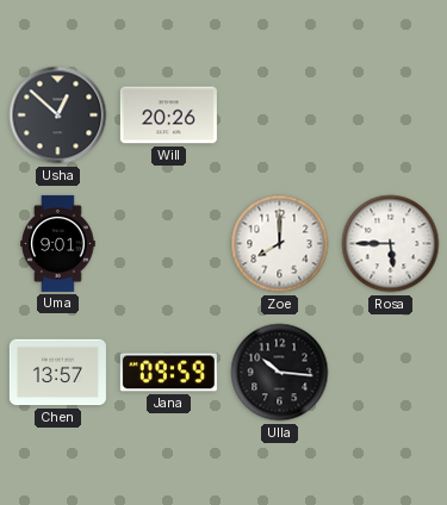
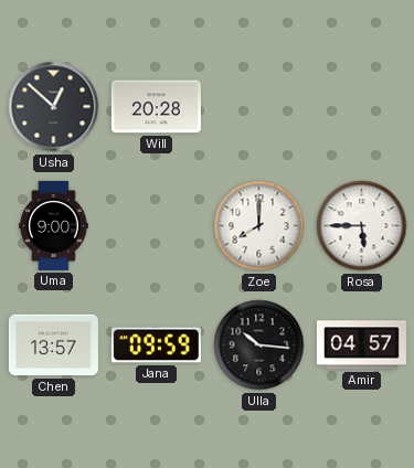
Will: 20:26 -> 20:28 (156, 107)
Uma: 9:01 -> 9:00 (54, 225)
Amir: none -> 04:57 (361, 345)
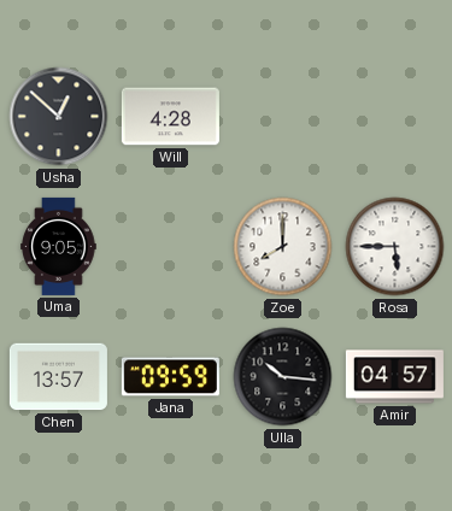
Will: 20:28 -> 4:28 (170, 117)
Uma: 9:00 -> 9:05 (59, 246)
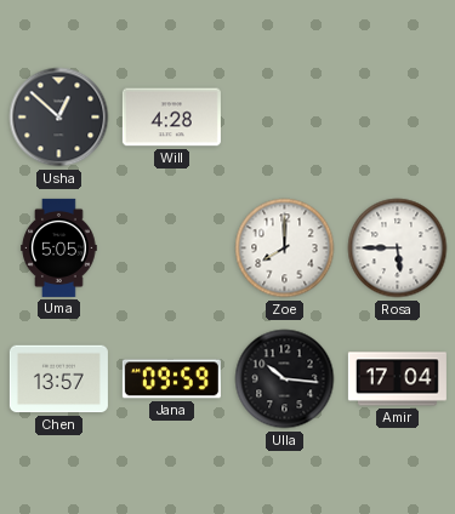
Uma: 9:05 -> 5:05 (59, 247)
Amir: 04:57 -> 17:04 (397, 379)
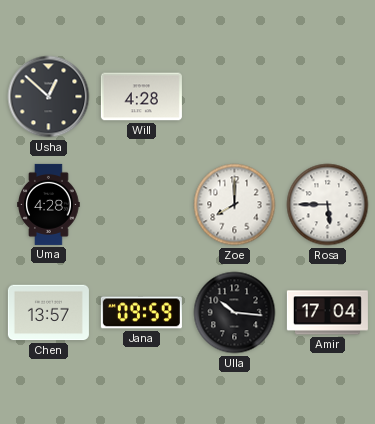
Uma: 5:05 -> 4:28 (49, 204)
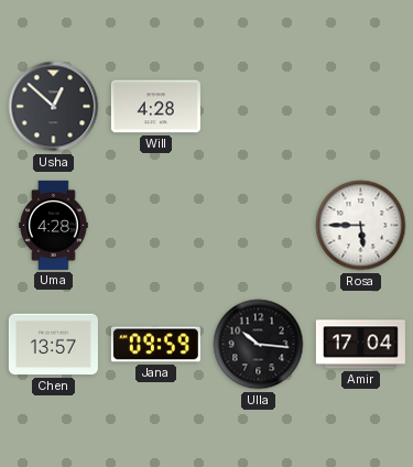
Zoe: 8:00 -> none (235, 205)
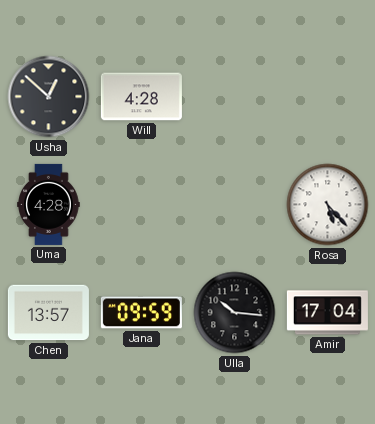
Rosa: 5:45 -> 5:23 (328, 205)
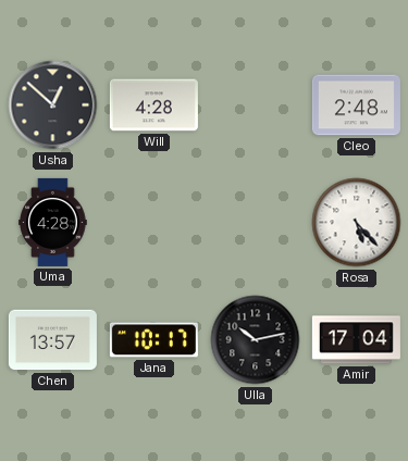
Cleo: none -> 2:48 (356, 105)
Jana: 09:59 -> 10:17 (153, 340)
Ulla: 10:16 -> 10:13 (256, 340)
